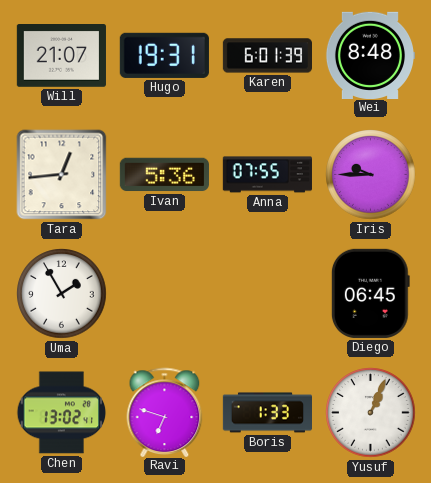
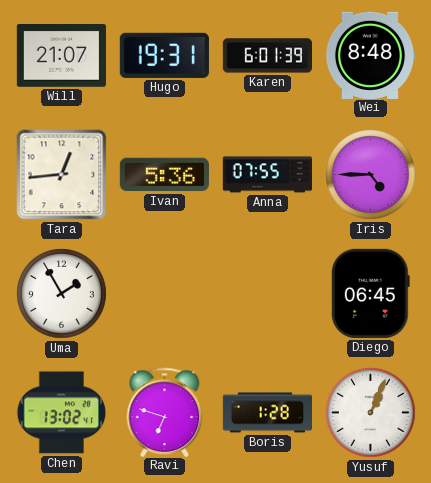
Iris: 9:45 -> 4:45 (371, 175)
Boris: 1:33 -> 1:28 (267, 413)
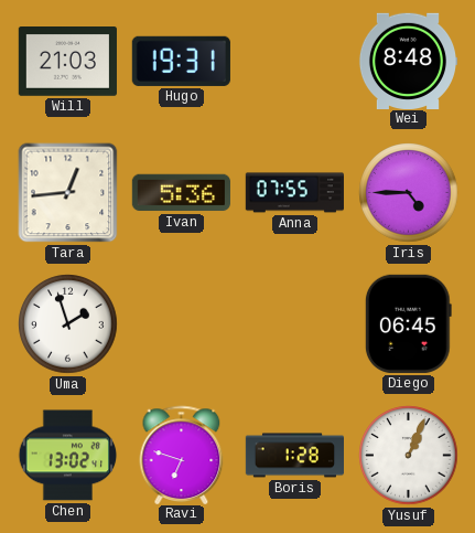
Will: 21:07 -> 21:03 (67, 62)
Karen: 6:01 -> none (267, 56)
Uma: 1:55 -> 1:57 (68, 324)
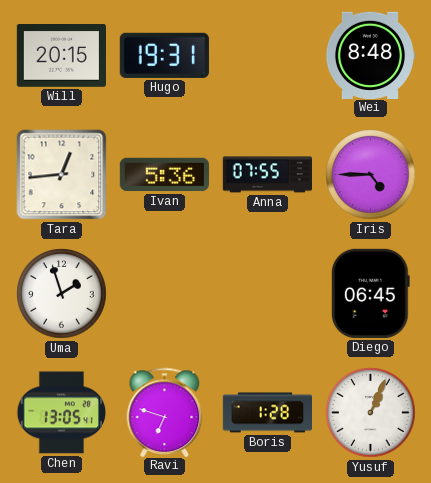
Will: 21:03 -> 20:15 (61, 56)
Chen: 13:02 -> 13:05 (62, 413)
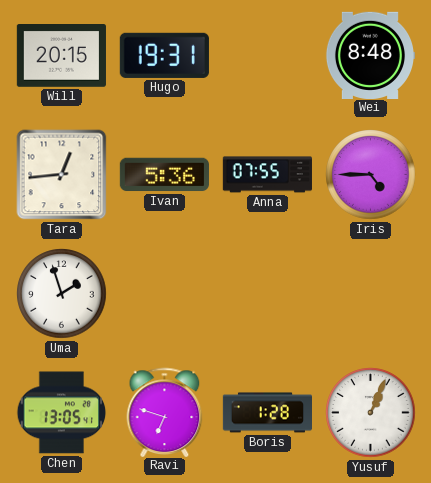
Diego: 06:45 -> none (370, 293)
